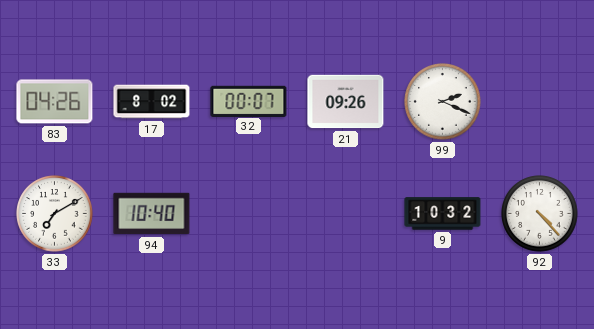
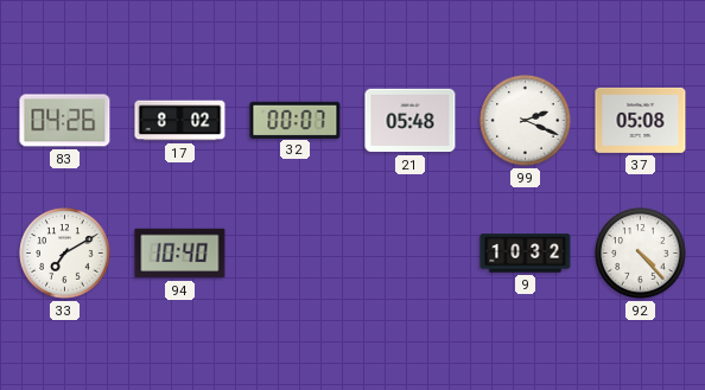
21: 09:26 -> 05:48 (411, 121)
37: none -> 05:08 (641, 120)
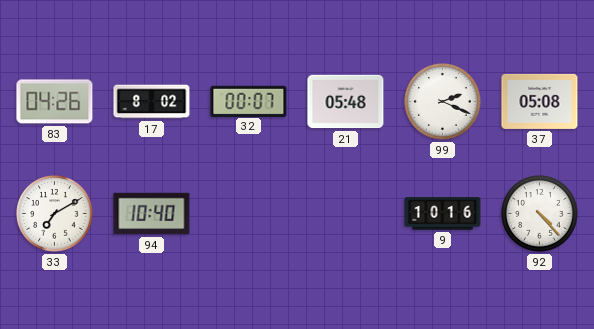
9: 10:32 -> 10:16 (443, 214)
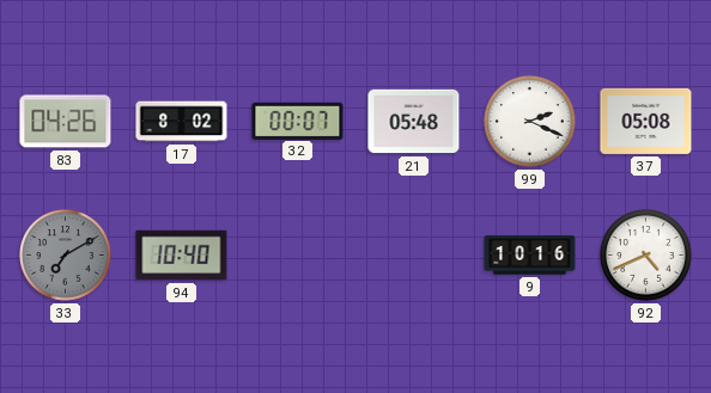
33 dial: white -> grey (66, 256)
92: 4:23 -> 4:41 (646, 256)
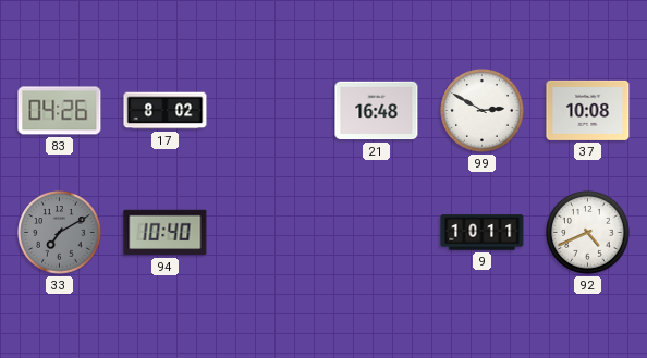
32: 00:07 -> none (298, 121)
21: 05:48 -> 16:48 (377, 111)
99: 2:19 -> 2:50 (483, 111)
37: 05:08 -> 10:08 (588, 110)
9: 10:16 -> 10:11 (483, 233)
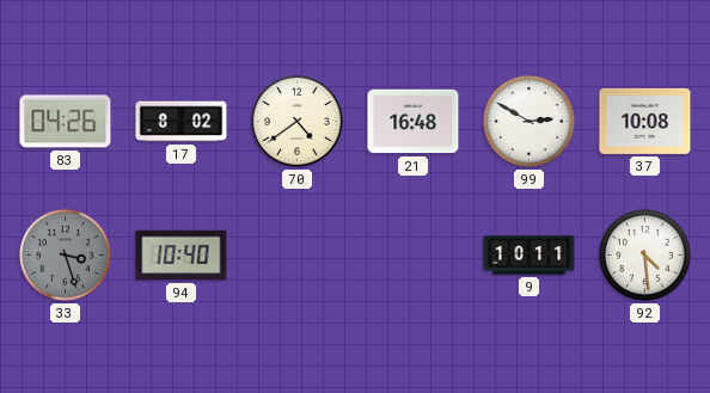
70: none -> 4:39 (298, 122)
33: 7:10 -> 3:27 (66, 256)
92: 4:41 -> 4:29 (645, 256)
